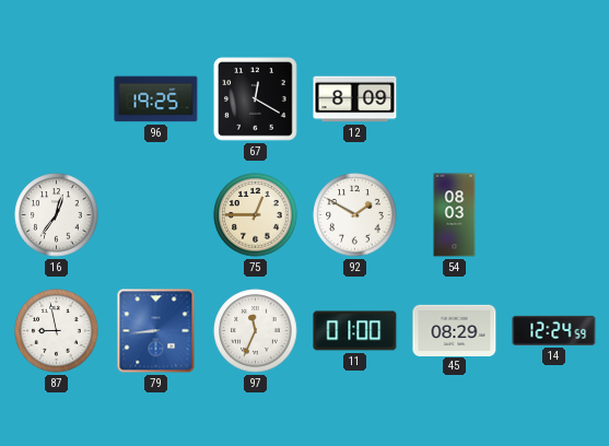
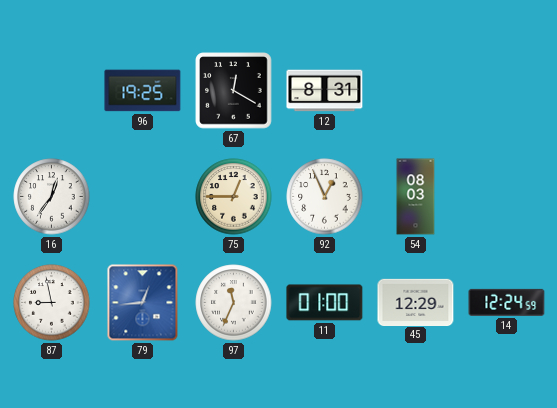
12: 8:09 -> 8:31 (325, 91)
92: 1:50 -> 12:56 (325, 197)
79: 8:44 -> 12:44 (143, 303)
45: 08:29 -> 12:29 (416, 302)
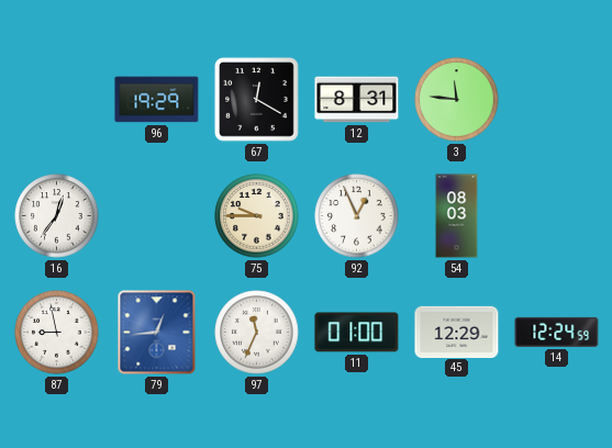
96: 19:25 -> 19:29 (157, 100)
3: none -> 11:46 (457, 100)
75: 12:45 -> 9:45 (257, 216)
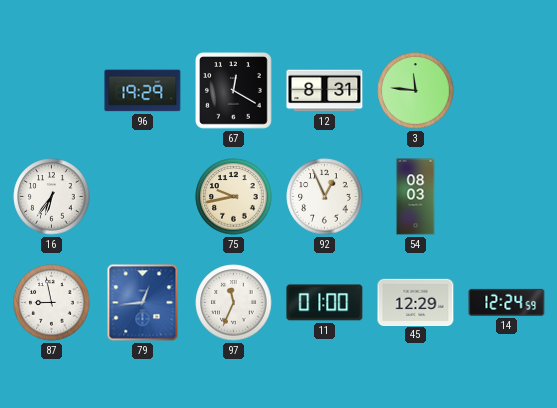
16: 12:36 -> 6:36 (52, 197)
75: 9:45 -> 9:43 (234, 197)
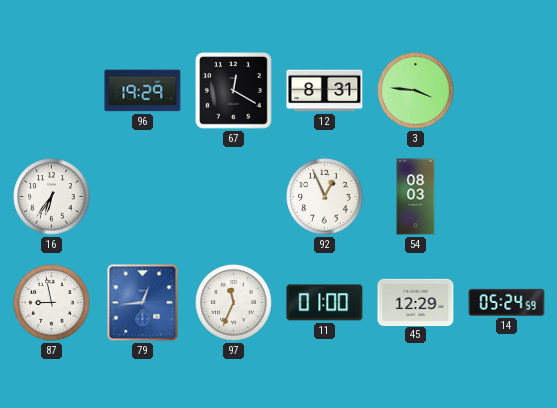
3: 11:46 -> 3:46 (416, 91)
75: 9:43 -> none (234, 197)
14: 12:24 -> 05:24 (507, 302)
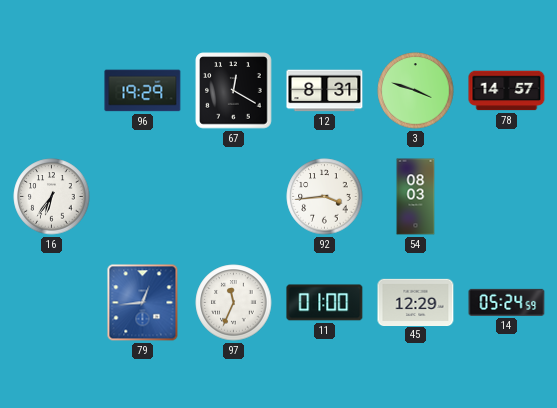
3: 3:46 -> 3:48 (416, 91)
78: none -> 14:57 (507, 91)
92: 12:56 -> 3:44 (325, 197)
87: 8:58 -> none (52, 303)
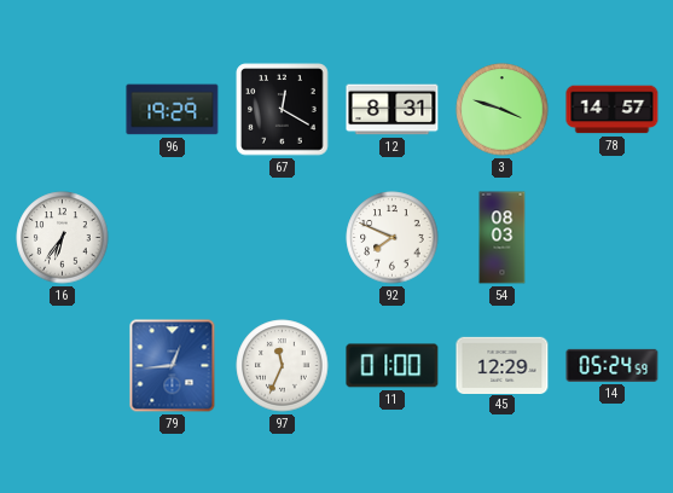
92: 3:44 -> 7:49 (393, 238)
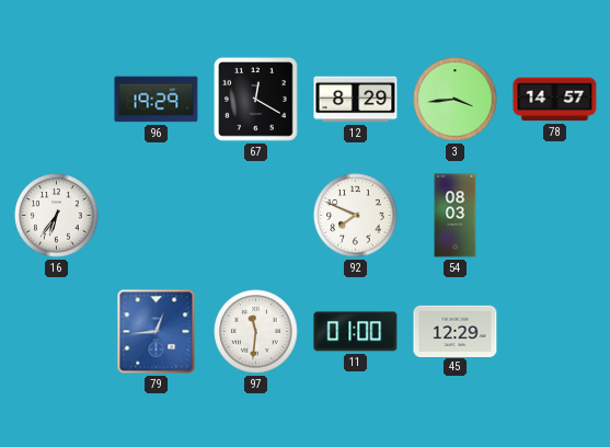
12: 8:31 -> 8:29 (356, 100)
3: 3:48 -> 3:44 (456, 100)
97: 11:34 -> 11:31 (256, 332)
14: 05:24 -> none (613, 365)
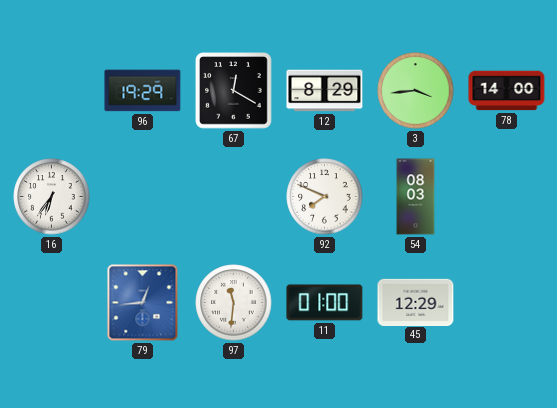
78: 14:57 -> 14:00 (507, 91)
